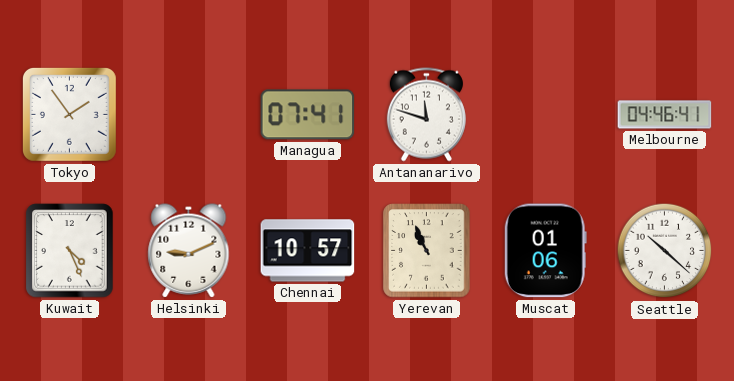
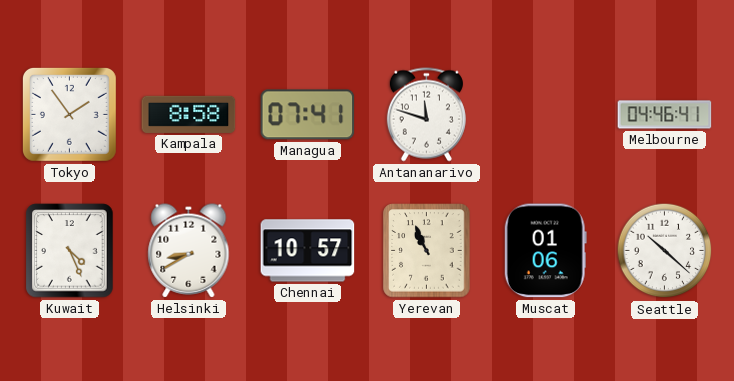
Kampala: none -> 8:58 (189, 114)
Helsinki: 9:11 -> 8:40 (189, 251)
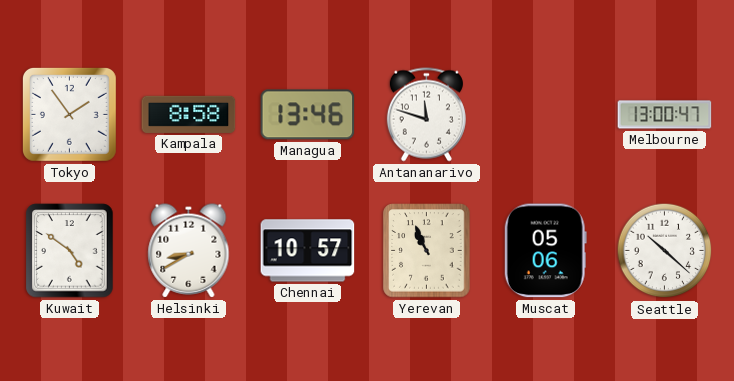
Managua: 07:41 -> 13:46 (308, 115)
Melbourne: 04:46 -> 13:00 (665, 115)
Kuwait: 4:26 -> 4:51 (70, 251)
Muscat: 01:06 -> 05:06 (545, 251)
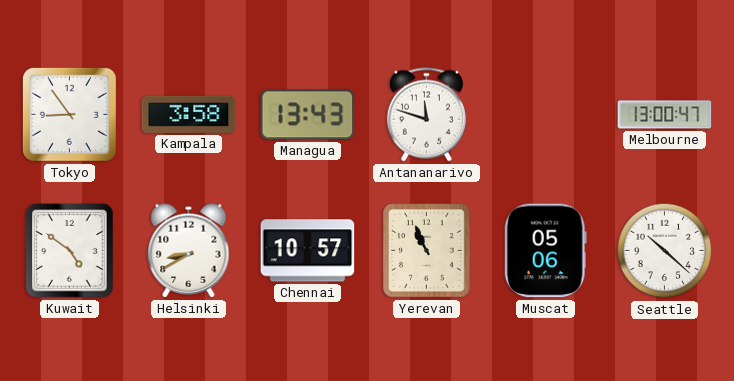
Tokyo: 1:54 -> 8:54 (69, 114)
Kampala: 8:58 -> 3:58 (189, 114)
Managua: 13:46 -> 13:43 (308, 115)
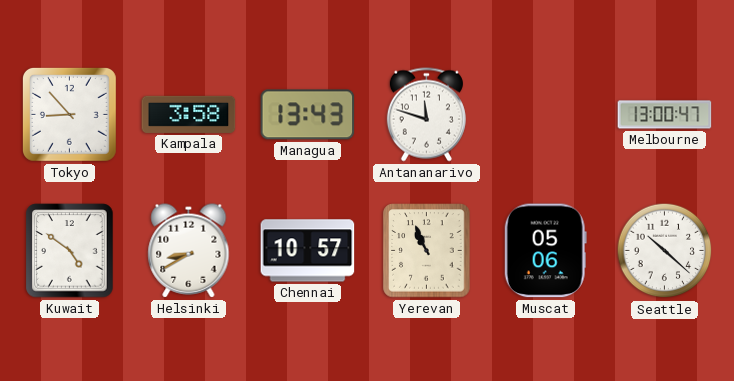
Tokyo: 8:54 -> 8:53 (69, 114)
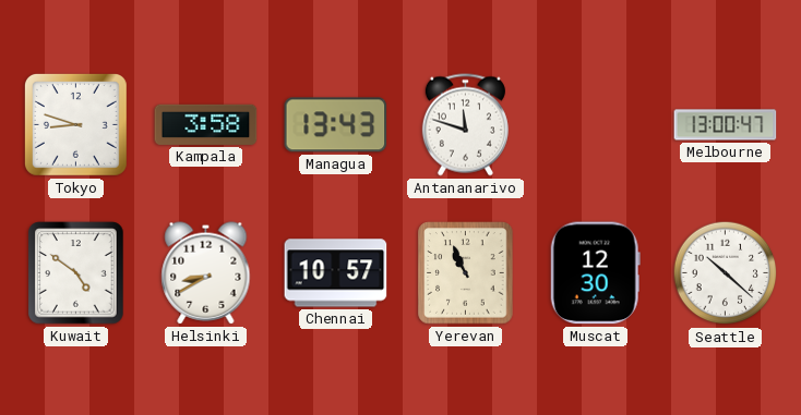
Tokyo: 8:53 -> 8:48 (75, 124)
Muscat: 05:06 -> 12:30 (595, 273)
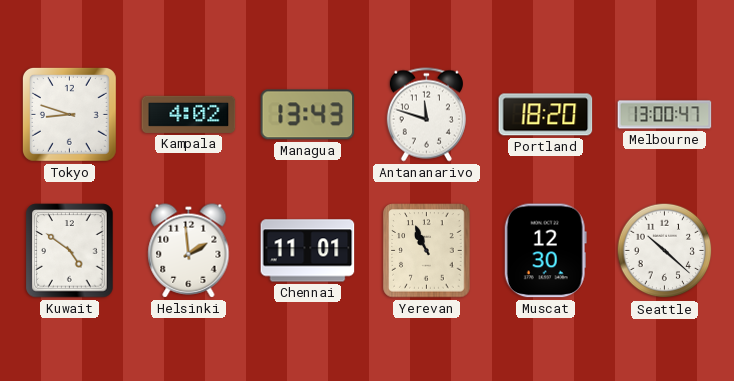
Kampala: 3:58 -> 4:02 (189, 114)
Portland: none -> 18:20 (546, 115)
Helsinki: 8:40 -> 1:59 (189, 251)
Chennai: 10:57 -> 11:01 (308, 251)
